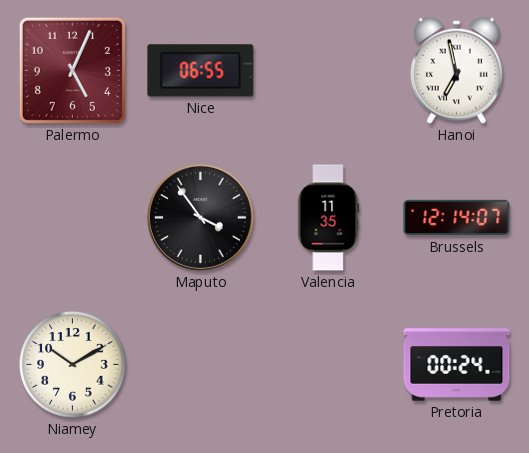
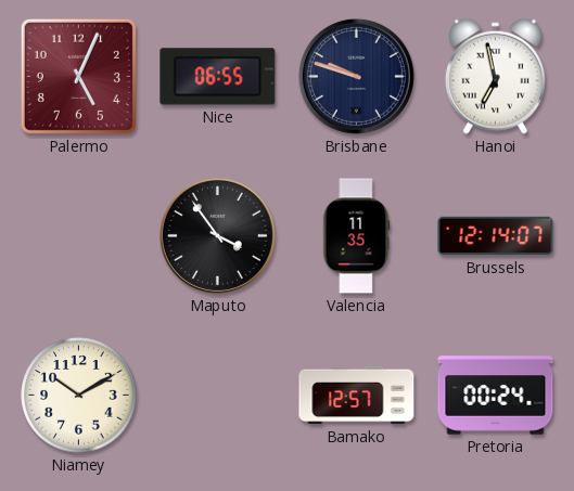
Brisbane: none -> 9:48 (356, 76)
Bamako: none -> 12:57 (357, 396)
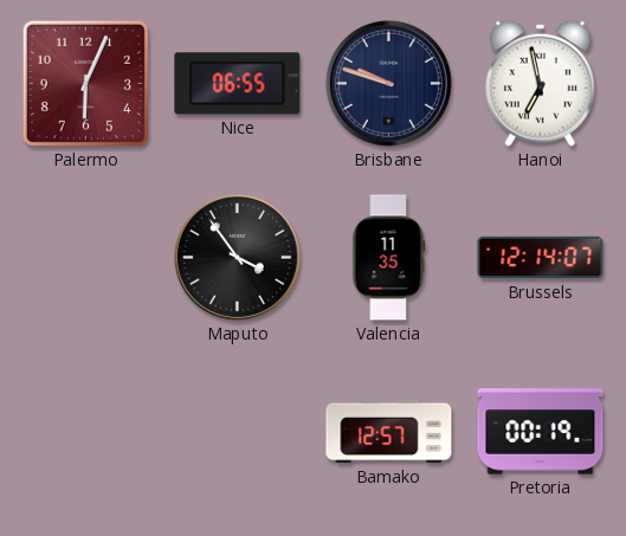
Palermo: 5:04 -> 6:04 (85, 83)
Niamey: 10:10 -> none (79, 396)
Pretoria: 00:24 -> 00:19 (541, 432)
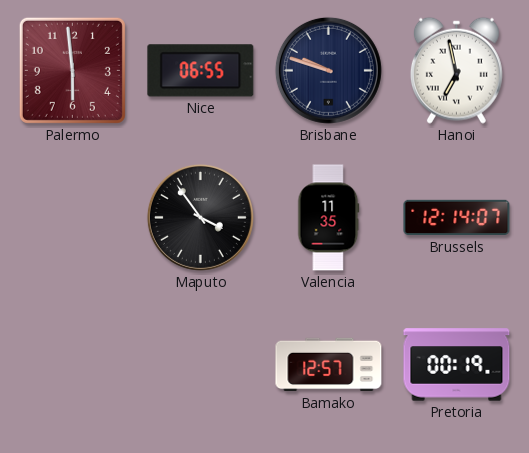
Palermo: 6:04 -> 5:59 (72, 70)
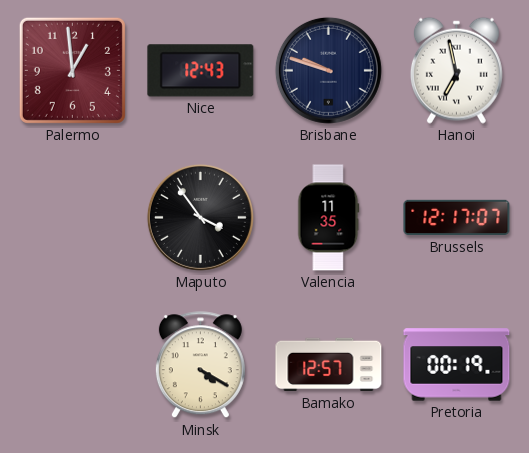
Palermo: 5:59 -> 12:59 (72, 70)
Nice: 06:55 -> 12:43 (201, 71)
Brussels: 12:14 -> 12:17 (457, 218)
Minsk: none -> 4:20 (200, 365)
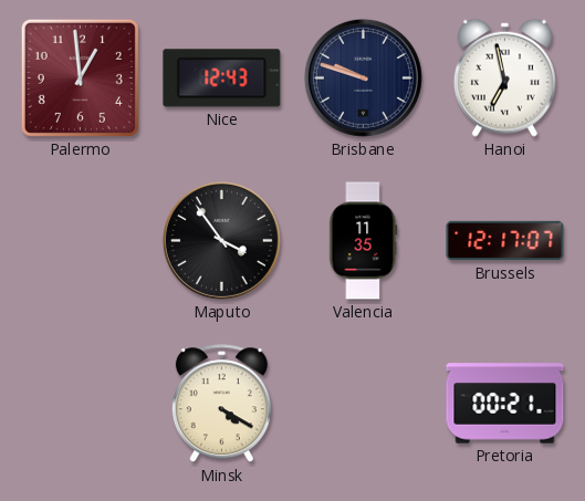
Bamako: 12:57 -> none (329, 365)
Pretoria: 00:19 -> 00:21 (505, 404)
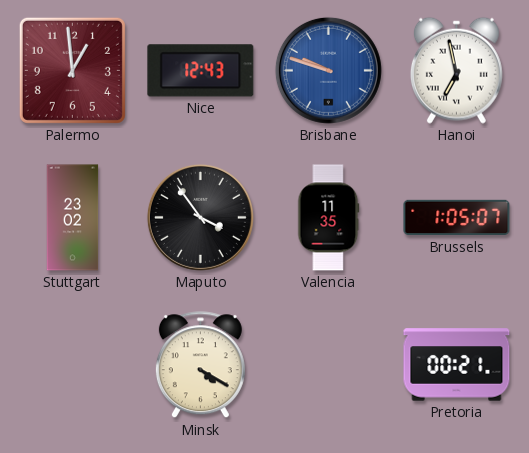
Brisbane dial: navy -> blue (328, 70)
Stuttgart: none -> 23:02 (73, 218)
Brussels: 12:17 -> 1:05 (457, 218)
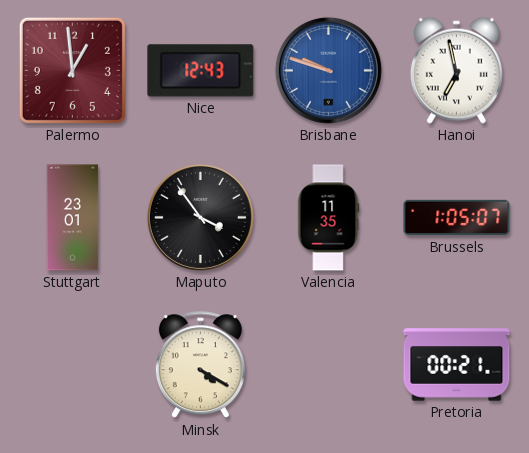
Stuttgart: 23:02 -> 23:01 (73, 218)
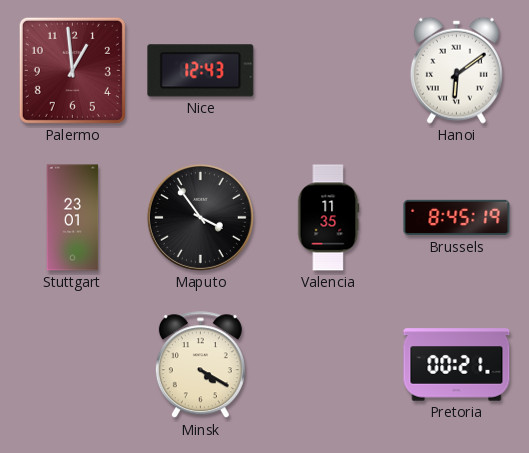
Brisbane: 9:48 -> none (328, 70)
Hanoi: 6:58 -> 6:09 (456, 70)
Brussels: 1:05 -> 8:45 (457, 218)
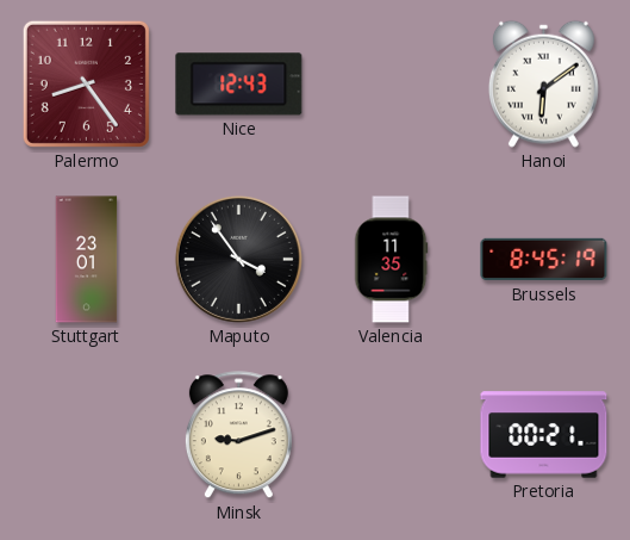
Palermo: 12:59 -> 8:24 (86, 83)
Minsk: 4:20 -> 9:12 (238, 435)
